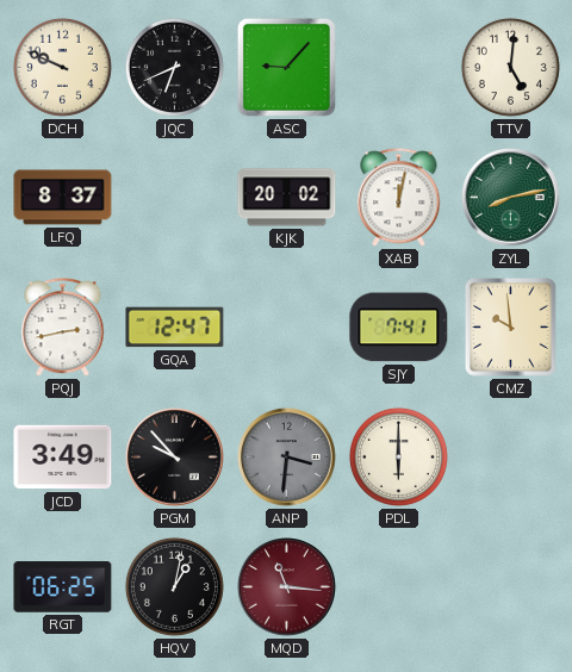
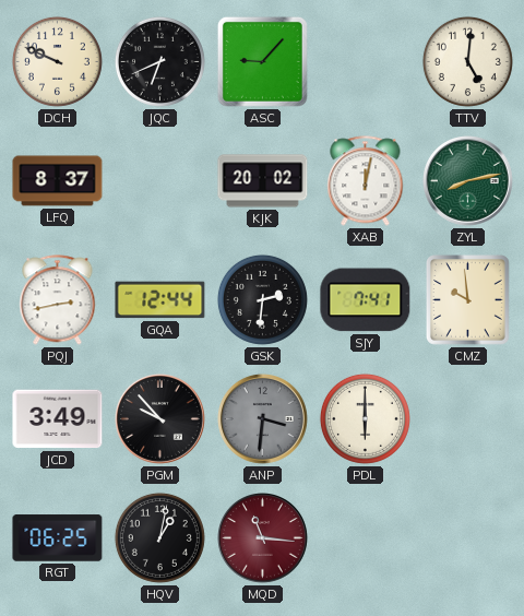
GQA: 12:47 -> 12:44 (160, 300)
GSK: none -> 2:31 (262, 299)
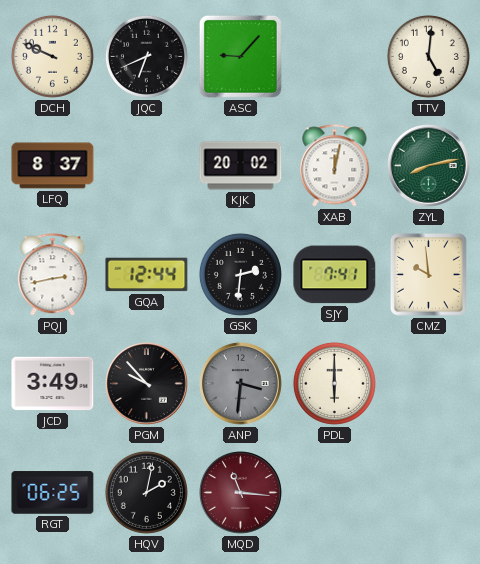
HQV: 1:02 -> 2:02 (146, 492)
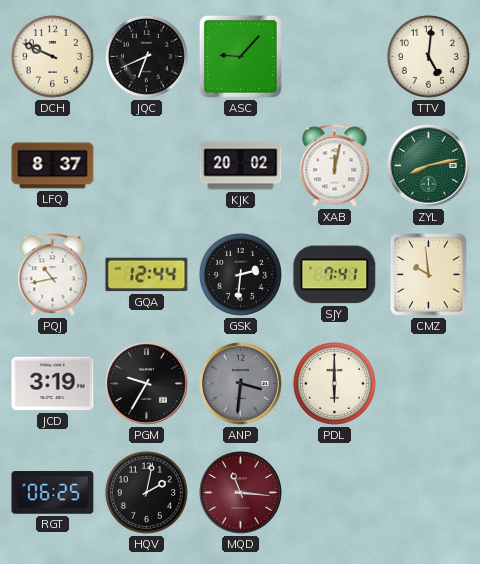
PQJ: 2:43 -> 10:43 (53, 275)
JCD: 3:49 -> 3:19 (53, 384)
PGM: 9:53 -> 9:35 (147, 384)
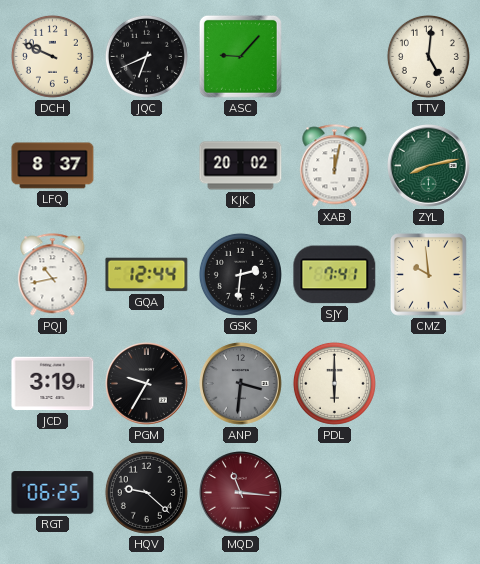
HQV: 2:02 -> 9:22 (146, 492)
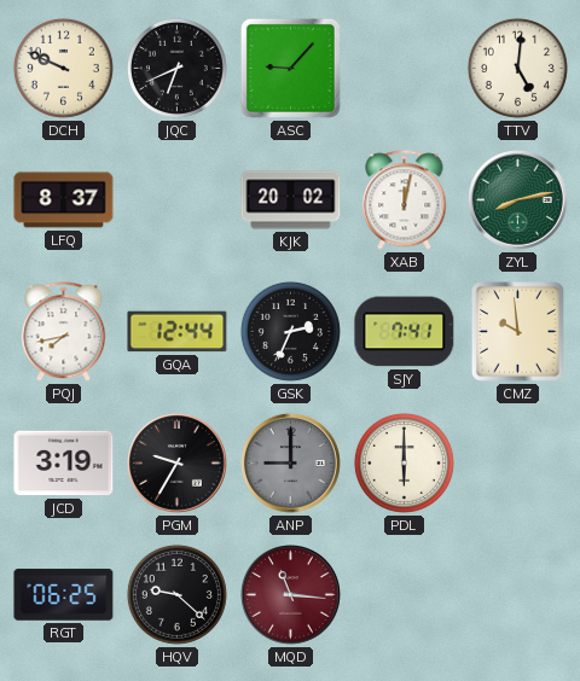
PQJ: 10:43 -> 7:43 (64, 332)
GSK: 2:31 -> 2:34 (290, 331)
ANP: 3:31 -> 9:00 (291, 464)
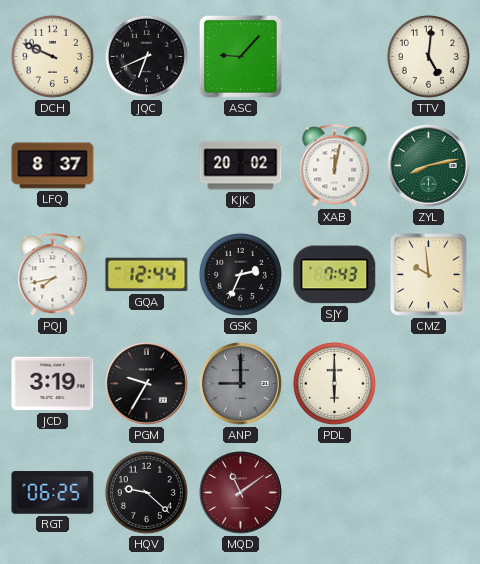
SJY: 7:41 -> 7:43 (335, 275)
MQD: 11:16 -> 11:09 (241, 493)
